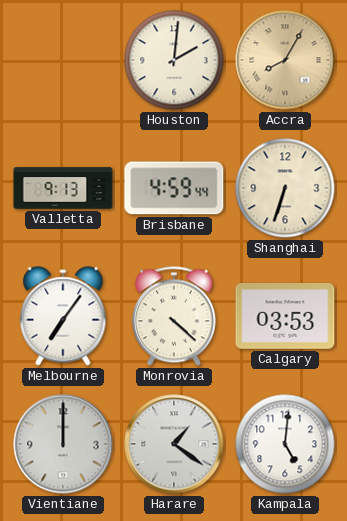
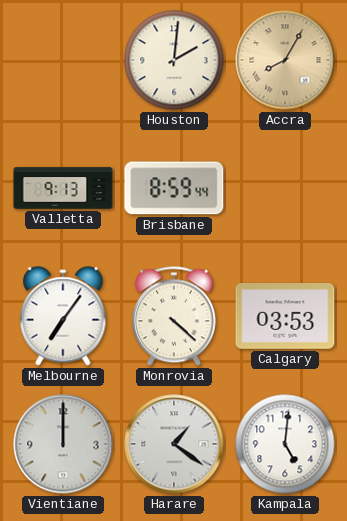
Brisbane: 4:59 -> 8:59 (174, 188)
Shanghai: 6:33 -> none (285, 188)
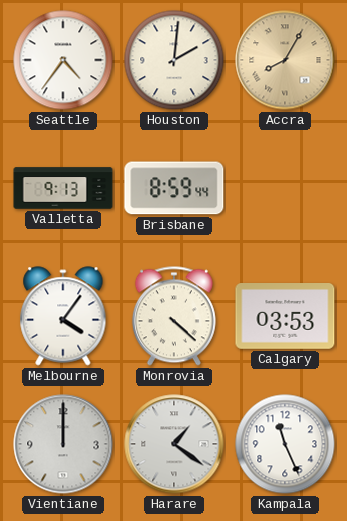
Seattle: none -> 4:36 (63, 60)
Melbourne: 7:06 -> 4:06 (63, 316)
Kampala: 5:01 -> 11:26 (285, 444)
